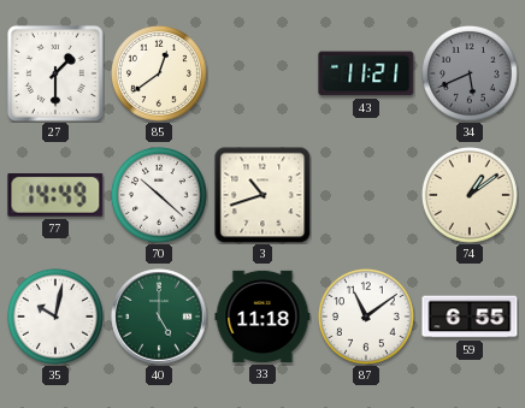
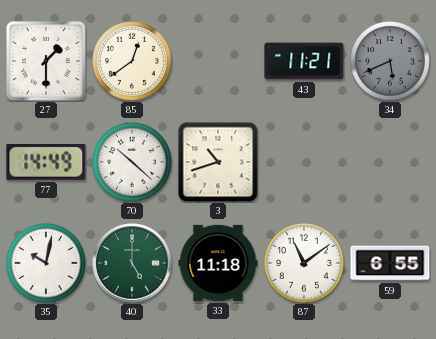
74: 1:09 -> none (470, 196)
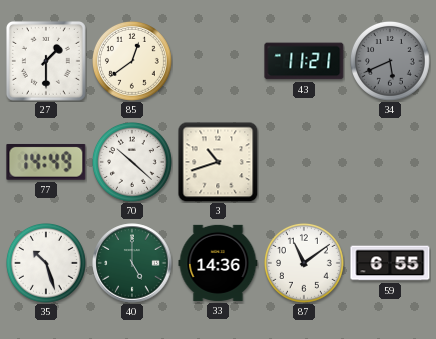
35: 10:02 -> 10:27 (46, 264)
33: 11:18 -> 14:36 (218, 263)
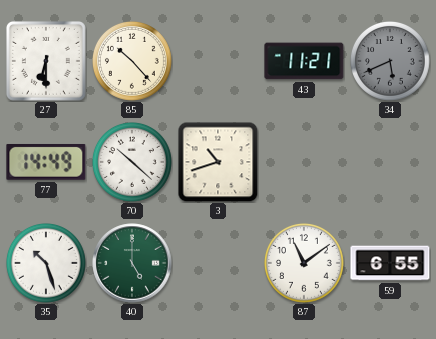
27: 1:30 -> 6:30 (46, 61)
85: 12:39 -> 10:23 (132, 62)
33: 14:36 -> none (218, 263)
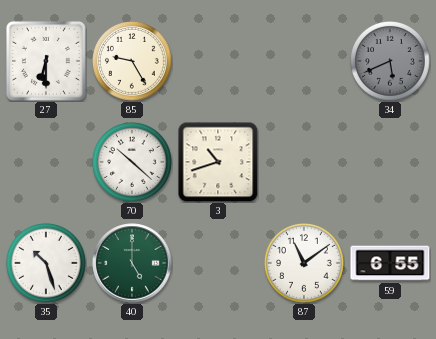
85: 10:23 -> 9:25 (132, 62)
43: 11:21 -> none (304, 61)
77: 14:49 -> none (46, 162)
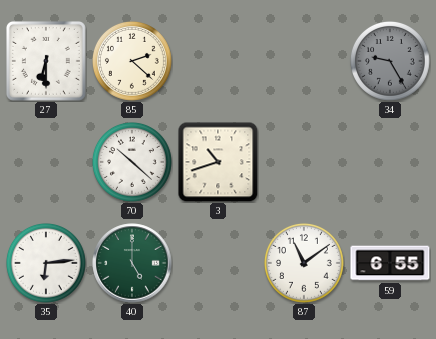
85: 9:25 -> 2:22 (132, 62)
34: 5:41 -> 9:25 (390, 62)
35: 10:27 -> 6:14 (46, 264)
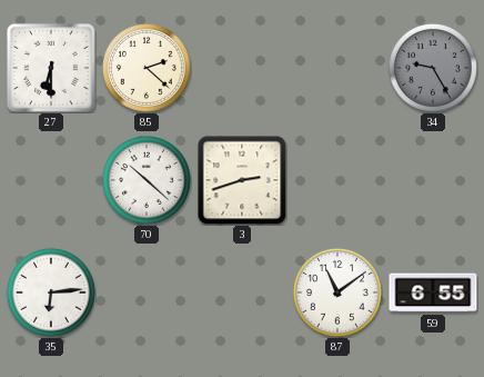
3: 10:42 -> 2:42 (242, 180)
40: 5:00 -> none (132, 263)
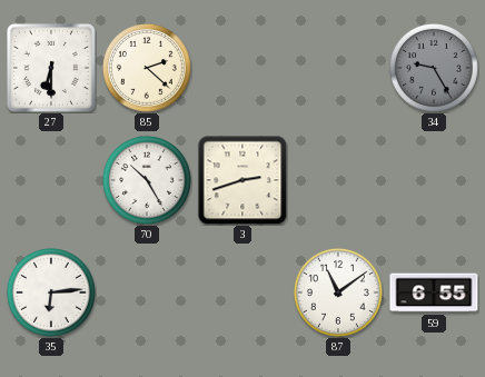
70: 10:22 -> 10:25 (147, 181)
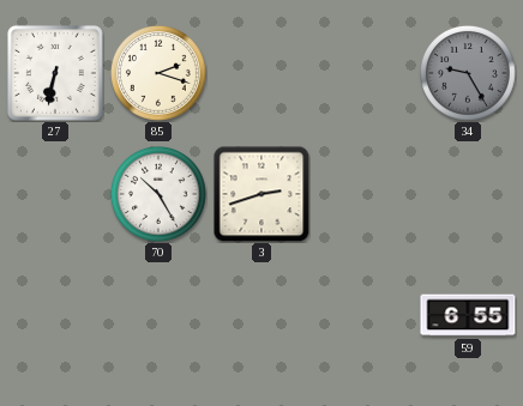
27: 6:30 -> 6:32 (55, 73)
85: 2:22 -> 2:18 (158, 74)
35: 6:14 -> none (51, 294)
87: 11:09 -> none (338, 294)
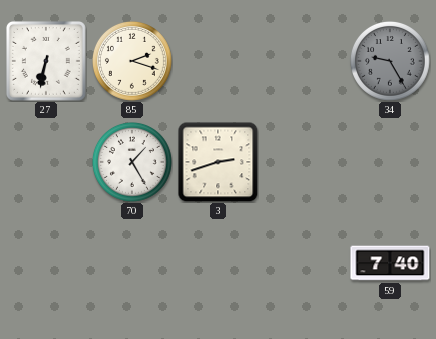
70: 10:25 -> 1:25 (132, 163)
59: 6:55 -> 7:40 (390, 263)
